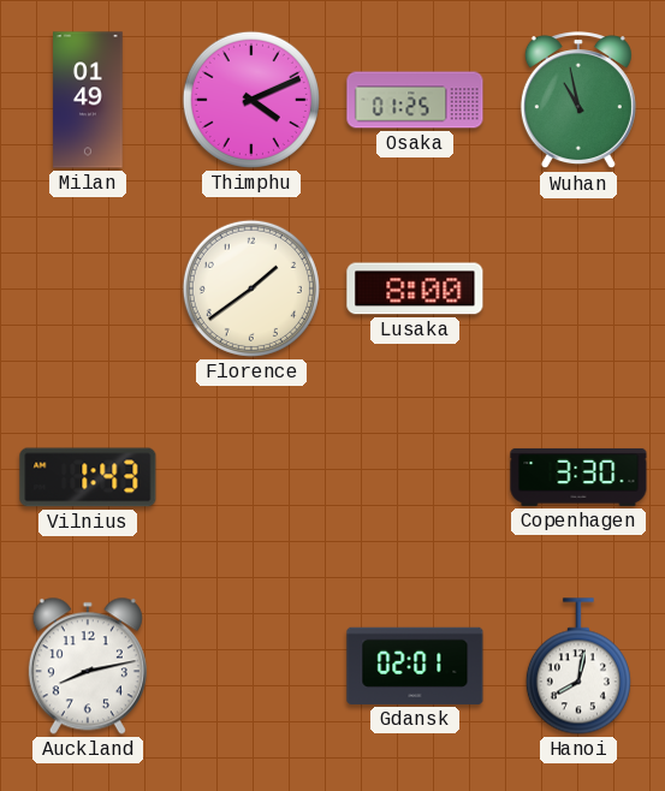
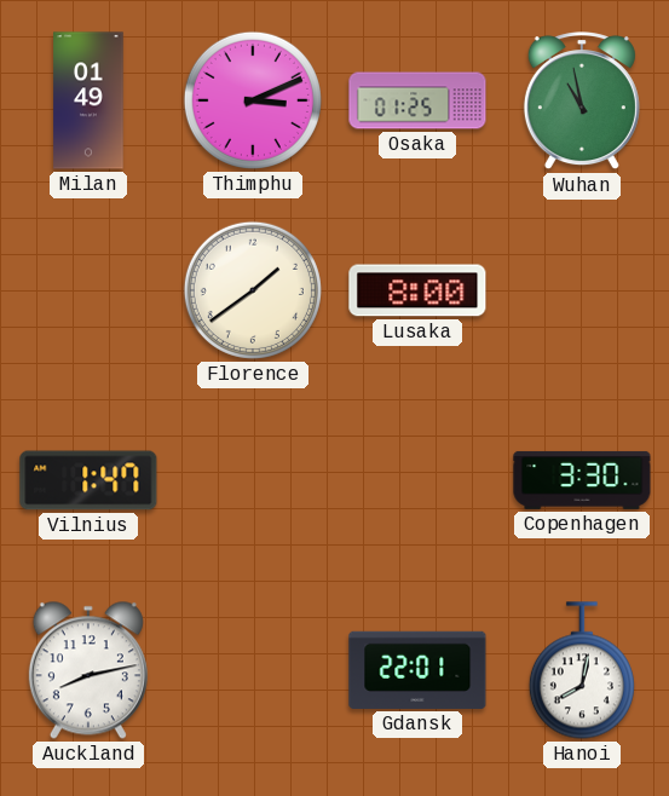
Thimphu: 4:11 -> 3:11 (253, 100)
Vilnius: 1:43 -> 1:47 (88, 480)
Gdansk: 02:01 -> 22:01 (417, 670)
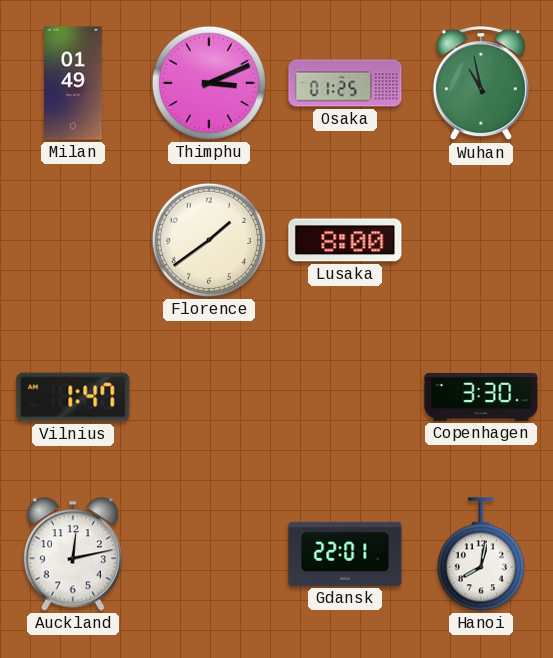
Auckland: 8:13 -> 12:13 (73, 554)
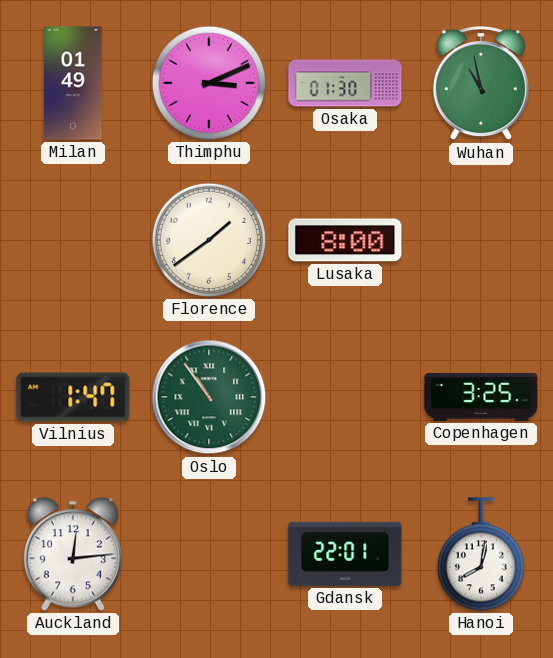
Osaka: 01:25 -> 01:30 (345, 83)
Oslo: none -> 10:54 (209, 397)
Copenhagen: 3:30 -> 3:25 (481, 397)
Auckland: 12:13 -> 12:14 (73, 554)
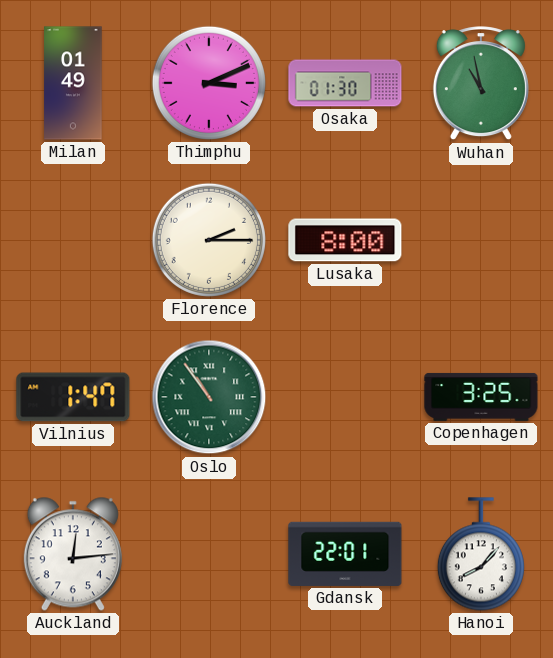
Florence: 1:39 -> 2:15 (209, 240)
Hanoi: 8:02 -> 8:07 (481, 554)
